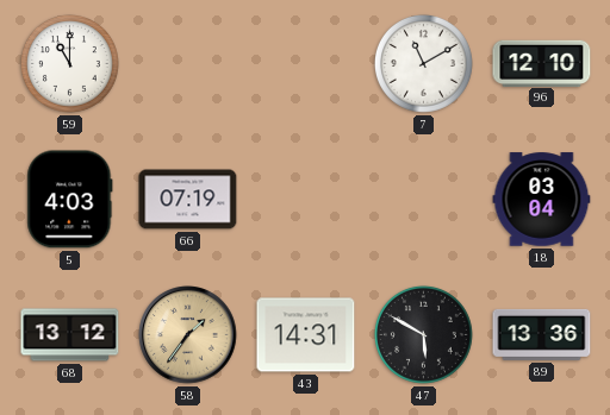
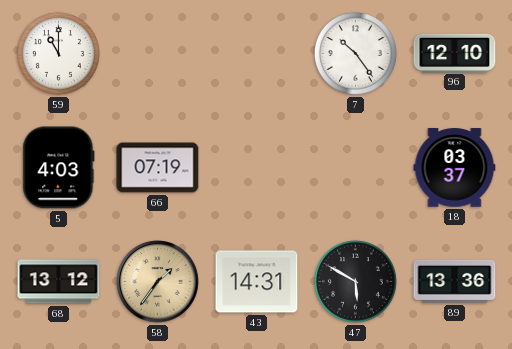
7: 11:10 -> 10:24 (355, 53)
18: 03:04 -> 03:37 (455, 168)
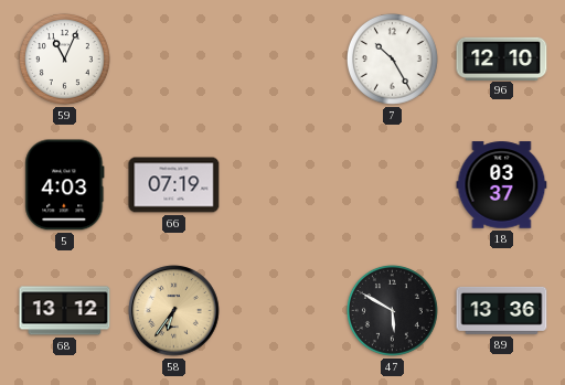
59: 11:00 -> 11:04 (64, 58)
7: 10:24 -> 10:25 (392, 58)
58: 1:36 -> 6:36 (174, 311)
43: 14:31 -> none (257, 282)
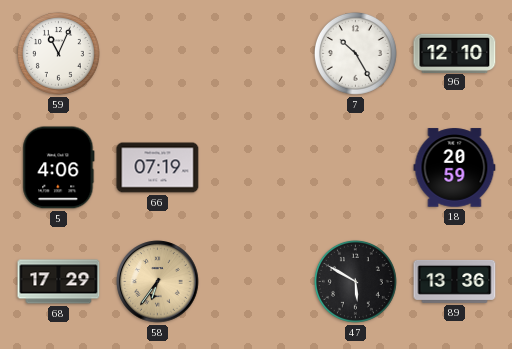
5: 4:03 -> 4:06 (59, 168)
18: 03:37 -> 20:59 (455, 168)
68: 13:12 -> 17:29 (59, 282)
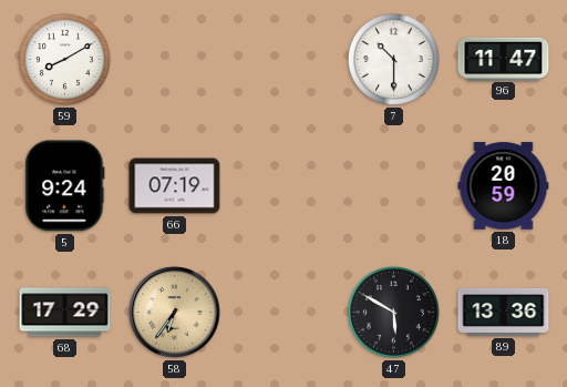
59: 11:04 -> 8:10 (64, 59)
7: 10:25 -> 10:30 (393, 59)
96: 12:10 -> 11:47 (504, 59)
5: 4:06 -> 9:24 (65, 186)
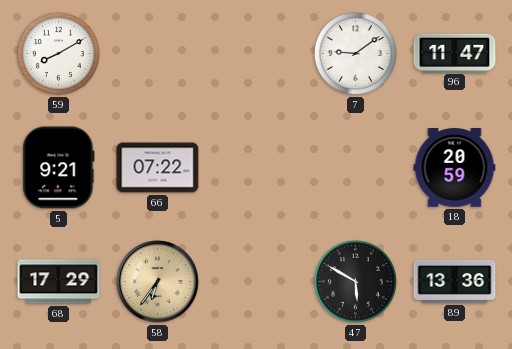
7: 10:30 -> 9:09 (355, 53)
5: 9:24 -> 9:21 (59, 168)
66: 07:19 -> 07:22 (158, 168)
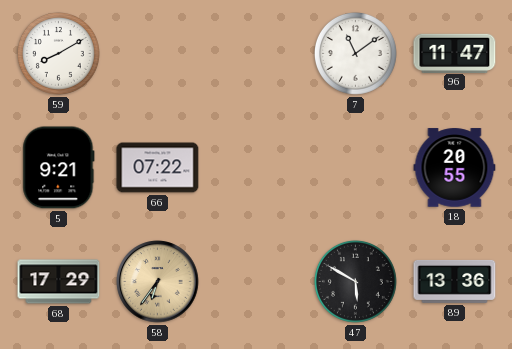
7: 9:09 -> 11:09 (355, 53)
18: 20:59 -> 20:55 (455, 168)
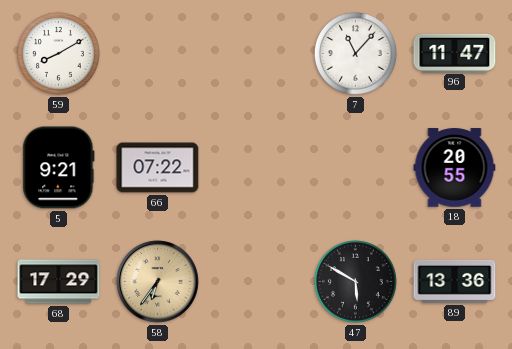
7: 11:09 -> 11:07 (355, 53)
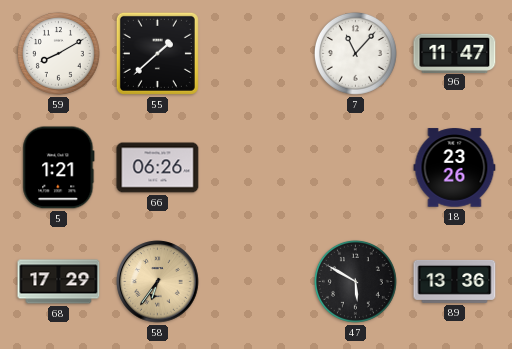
55: none -> 1:38 (157, 53)
5: 9:21 -> 1:21 (59, 168)
66: 07:22 -> 06:26 (158, 168)
18: 20:55 -> 23:26 (455, 168)
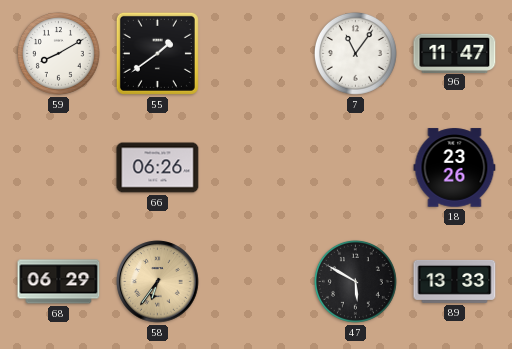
55: 1:38 -> 1:39 (157, 53)
7: 11:07 -> 11:06 (355, 53)
5: 1:21 -> none (59, 168)
68: 17:29 -> 06:29 (59, 282)
89: 13:36 -> 13:33 (455, 281)
